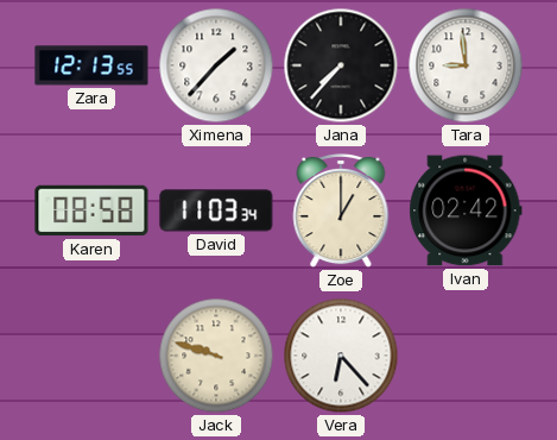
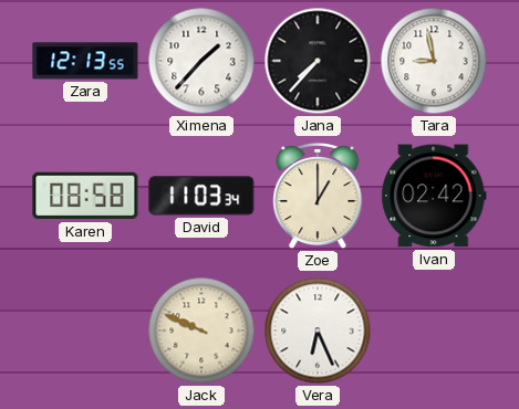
Tara: 8:59 -> 8:58 (434, 61)
Jack: 9:48 -> 9:49 (201, 331)
Vera: 6:23 -> 6:26 (318, 331)
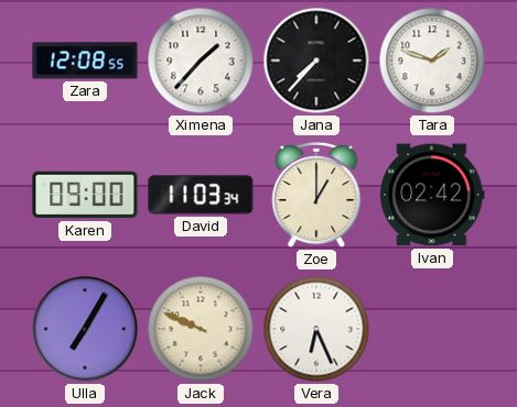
Zara: 12:13 -> 12:08 (85, 61)
Tara: 8:58 -> 1:48 (432, 61)
Karen: 08:58 -> 09:00 (85, 195)
Ulla: none -> 7:05 (85, 329)
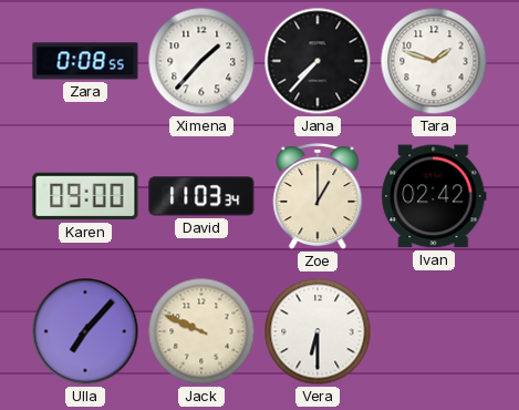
Zara: 12:08 -> 0:08 (85, 61)
Ulla: 7:05 -> 7:07 (85, 331)
Vera: 6:26 -> 6:30 (318, 331)
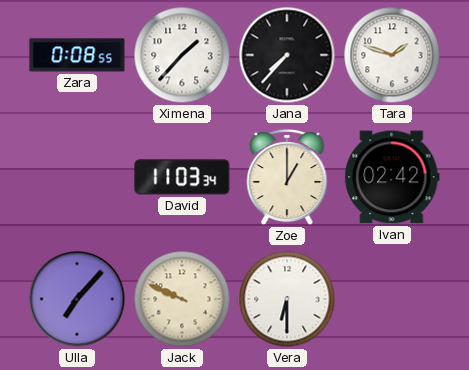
Karen: 09:00 -> none (85, 196)
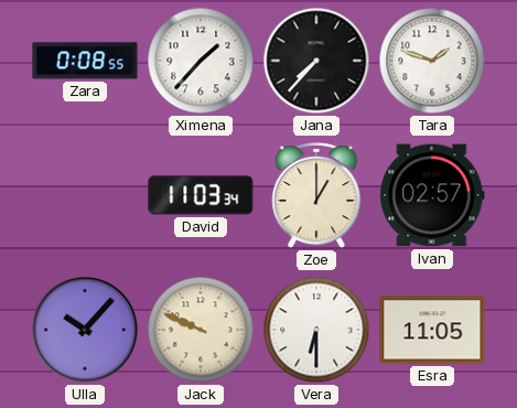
Ivan: 02:42 -> 02:57 (432, 195)
Ulla: 7:07 -> 10:07 (85, 330)
Esra: none -> 11:05 (432, 330)
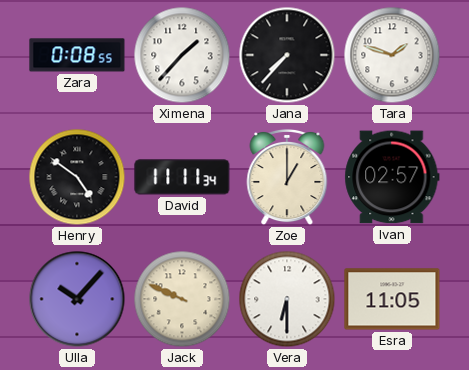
Henry: none -> 4:51 (77, 177)
David: 11:03 -> 11:11 (182, 177)
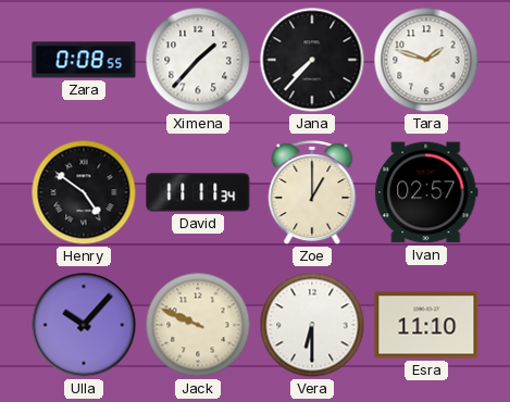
Esra: 11:05 -> 11:10 (426, 325)
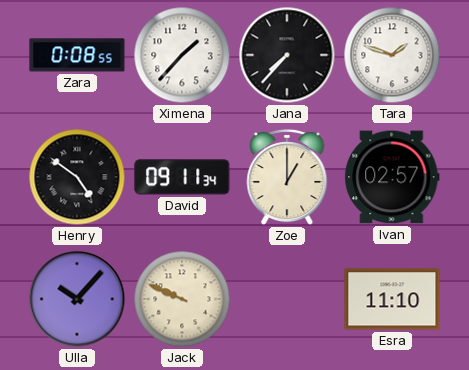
David: 11:11 -> 09:11 (182, 177)
Vera: 6:30 -> none (312, 325)
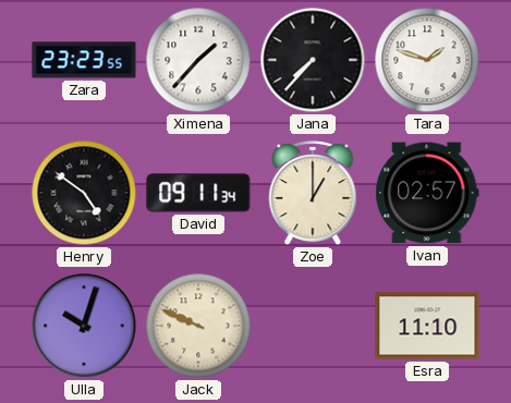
Zara: 0:08 -> 23:23 (84, 60)
Ulla: 10:07 -> 10:03 (84, 326)
